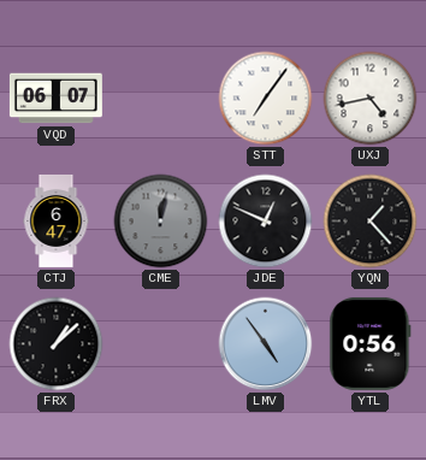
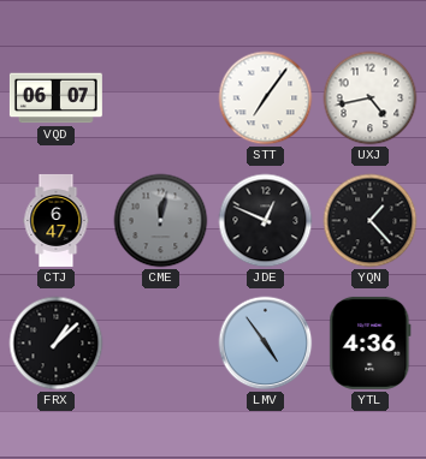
YTL: 0:56 -> 4:36 (371, 342)
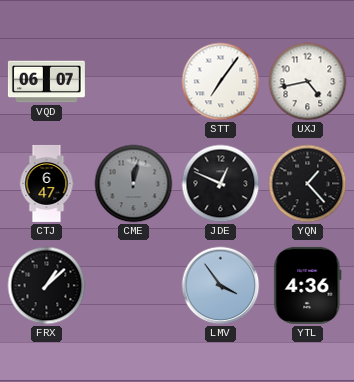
LMV: 4:54 -> 3:54 (221, 286)
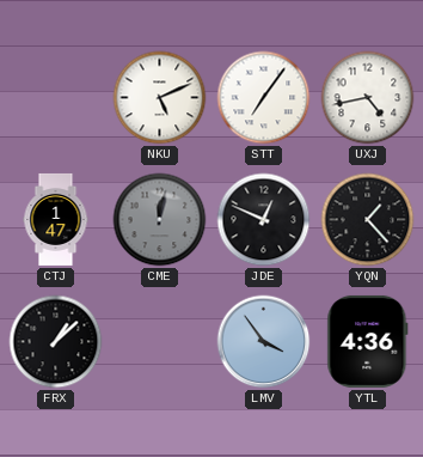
VQD: 06:07 -> none (46, 82)
NKU: none -> 5:11 (160, 98)
CTJ: 6:47 -> 1:47 (56, 219)
